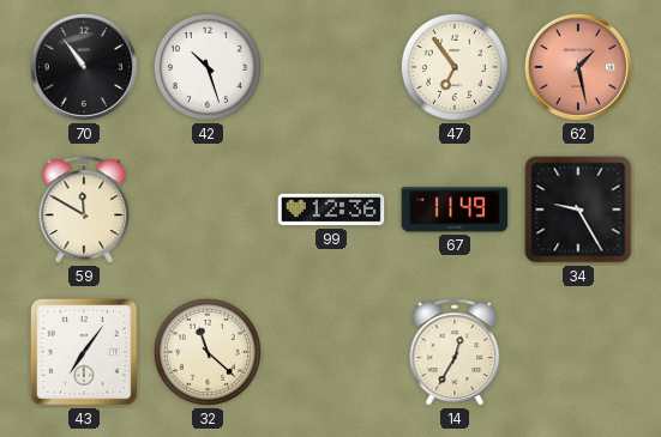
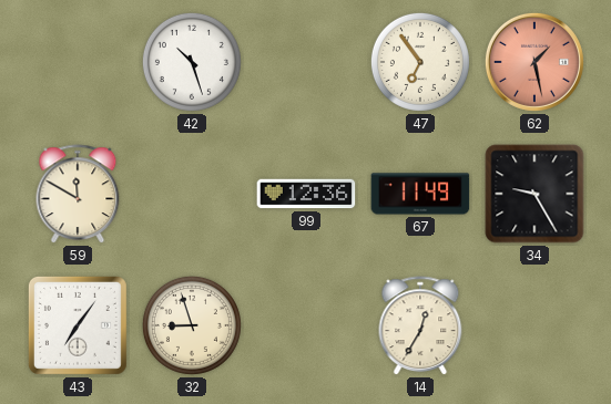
70: 10:54 -> none (84, 67)
32: 11:22 -> 8:57 (192, 325)
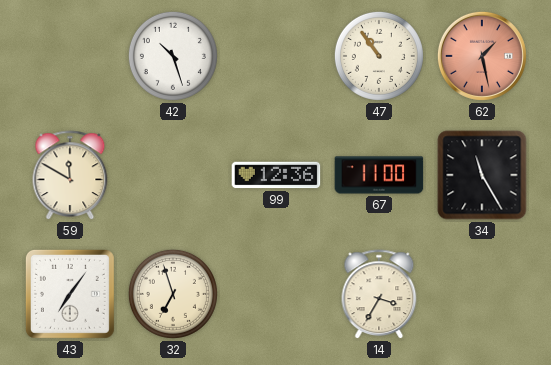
47: 6:54 -> 10:54 (379, 56)
67: 11:49 -> 11:00 (379, 175)
34: 9:25 -> 11:25 (482, 175)
32: 8:57 -> 6:57 (173, 294)
14: 12:35 -> 3:35 (379, 295)
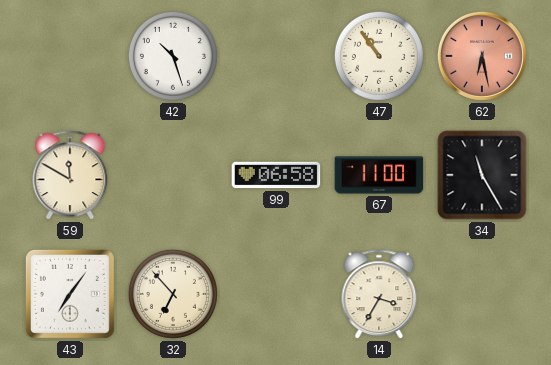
62: 1:28 -> 6:28 (482, 56)
99: 12:36 -> 06:58 (276, 175)
32: 6:57 -> 6:53 (173, 294)
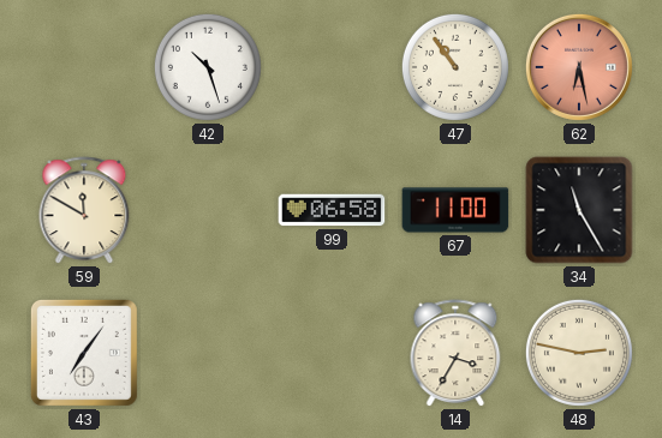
32: 6:53 -> none (173, 294)
48: none -> 2:47 (579, 353)
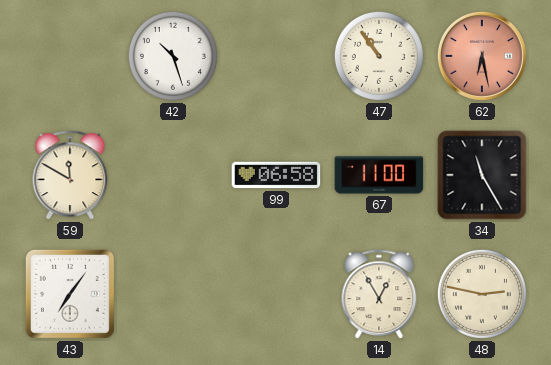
14: 3:35 -> 12:55 (379, 295)
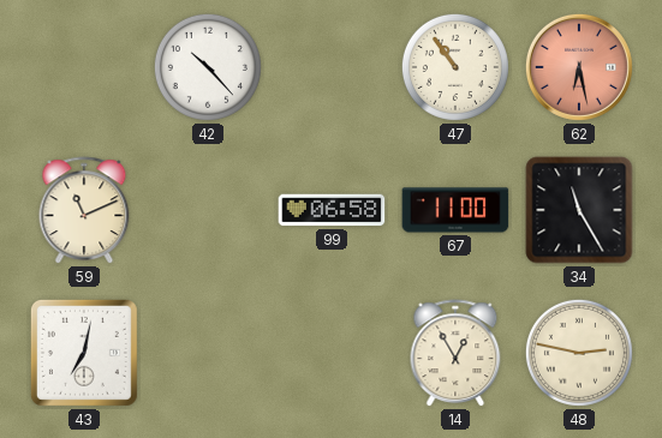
42: 10:27 -> 10:23 (208, 67)
59: 11:50 -> 11:11 (84, 211)
43: 7:06 -> 7:02 (84, 353)
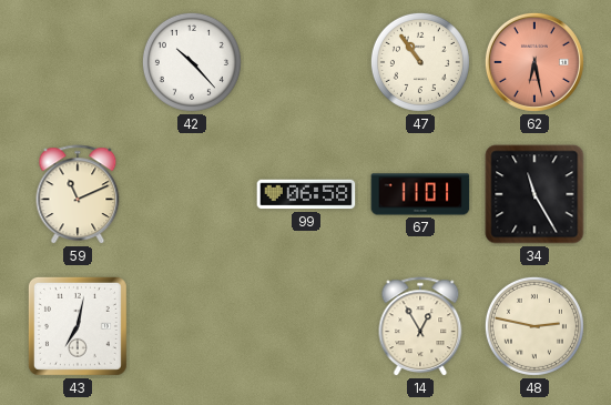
67: 11:00 -> 11:01 (420, 194)
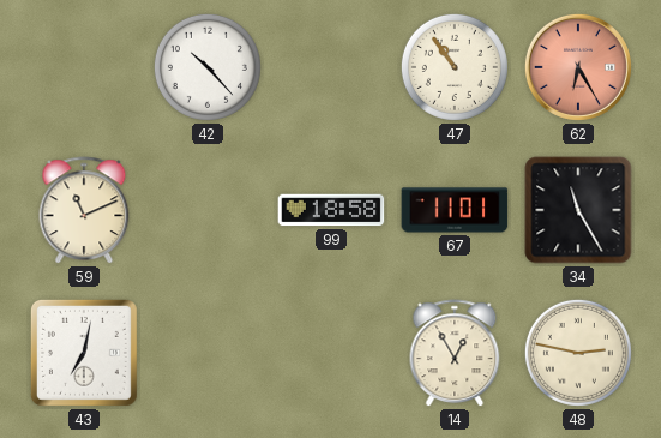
62: 6:28 -> 6:25 (578, 67)
99: 06:58 -> 18:58 (331, 210)
